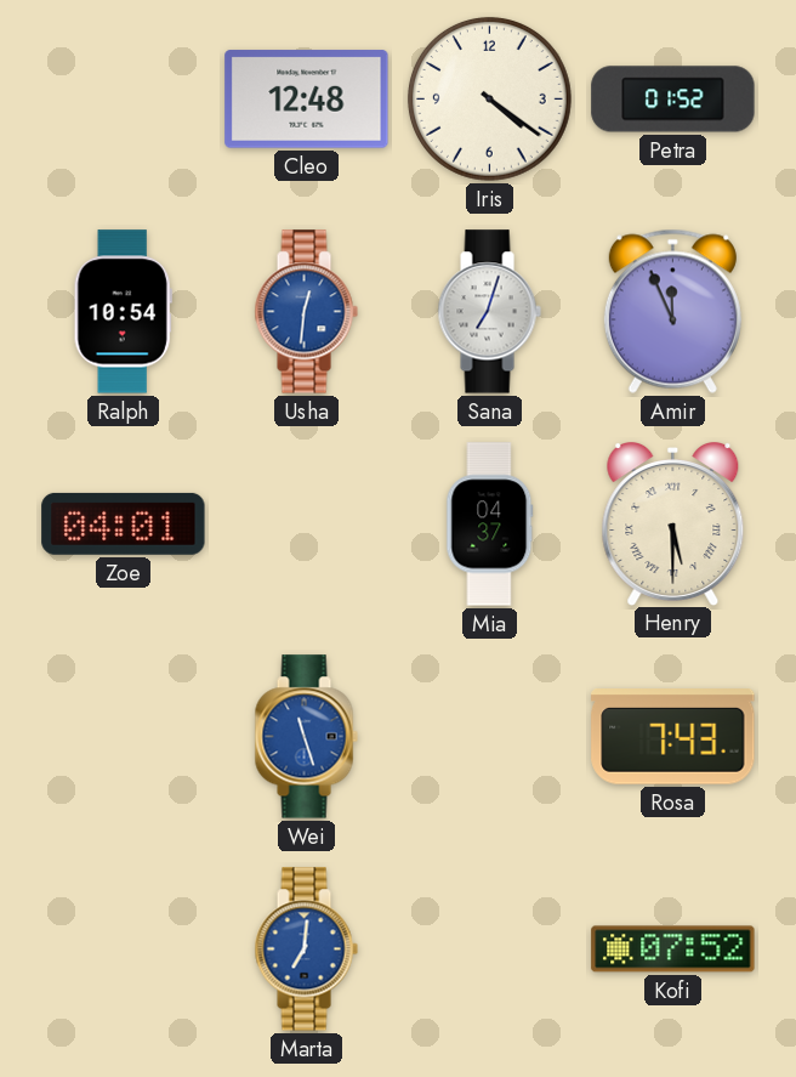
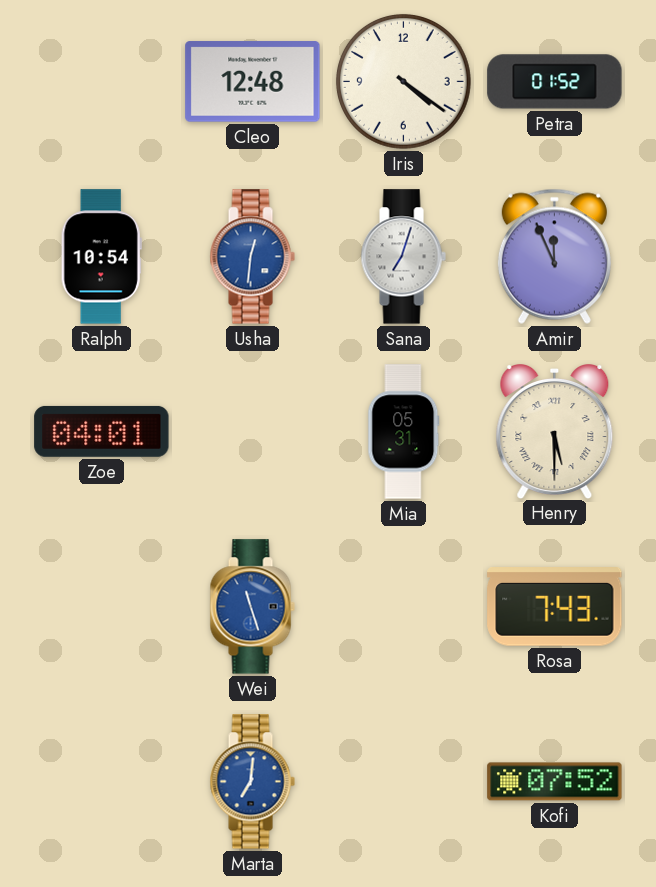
Mia: 04:37 -> 05:31 (404, 432)
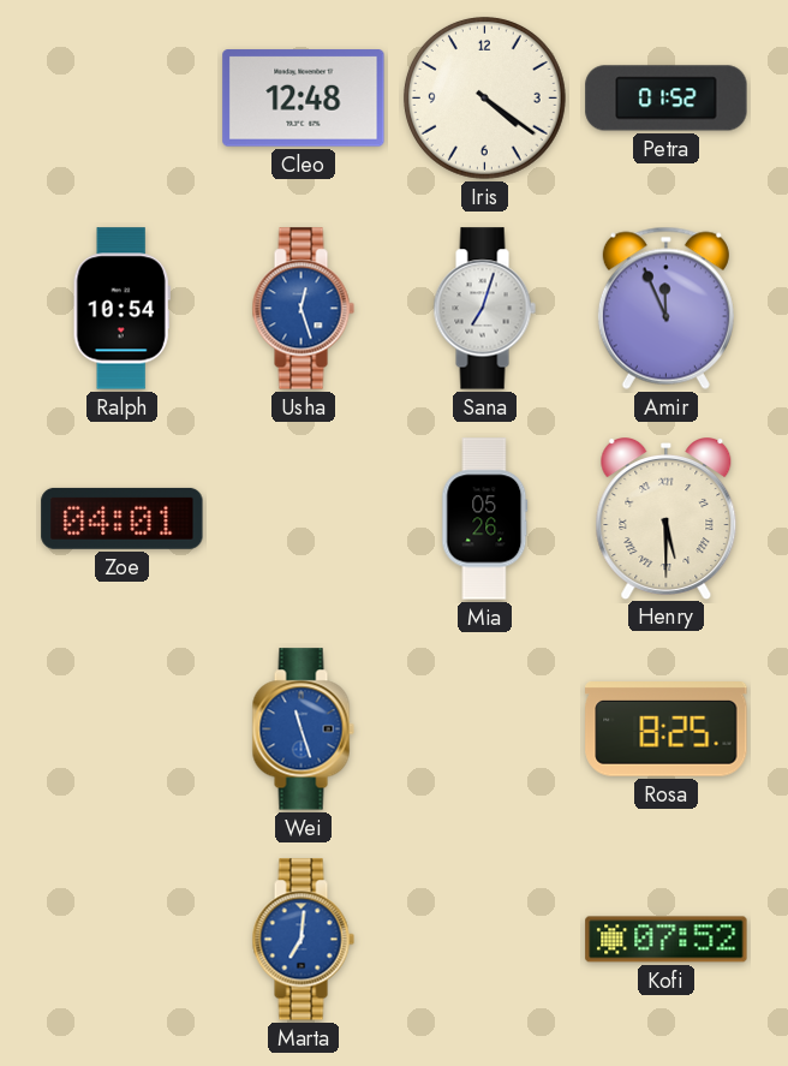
Usha: 12:31 -> 12:27 (303, 309)
Mia: 05:31 -> 05:26 (485, 519)
Rosa: 7:43 -> 8:25 (667, 729)
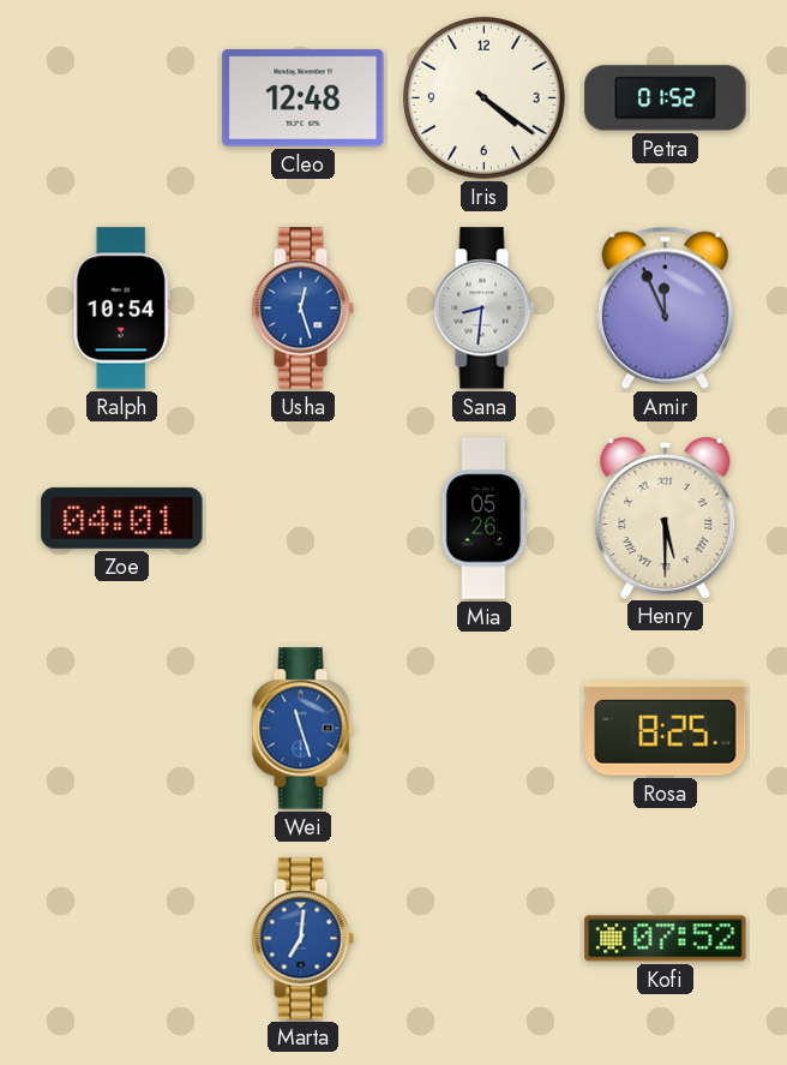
Sana: 7:03 -> 8:31 (483, 309)
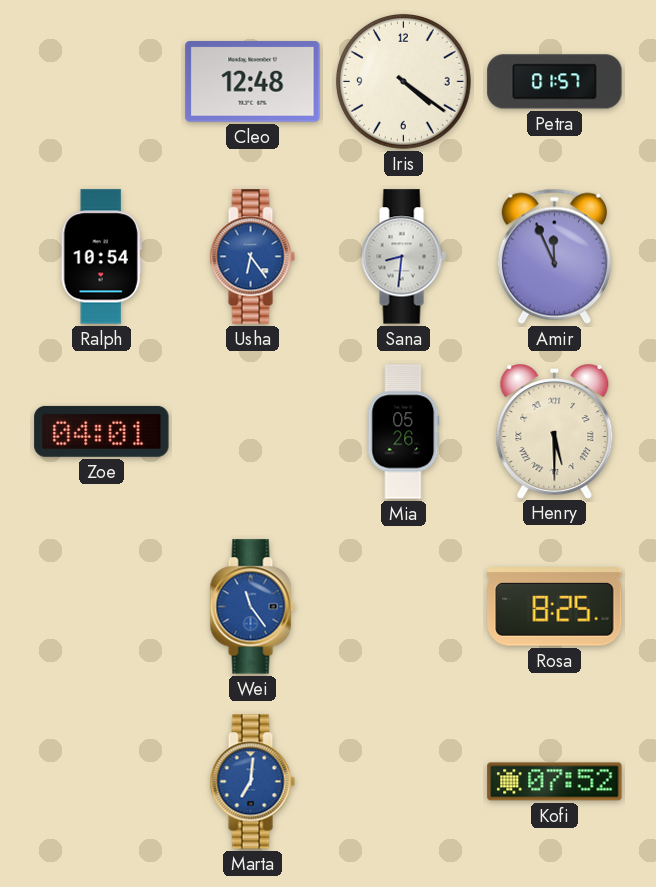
Petra: 01:52 -> 01:57 (555, 82)
Usha: 12:27 -> 6:24 (252, 257)
Wei: 11:27 -> 11:24 (252, 607)
